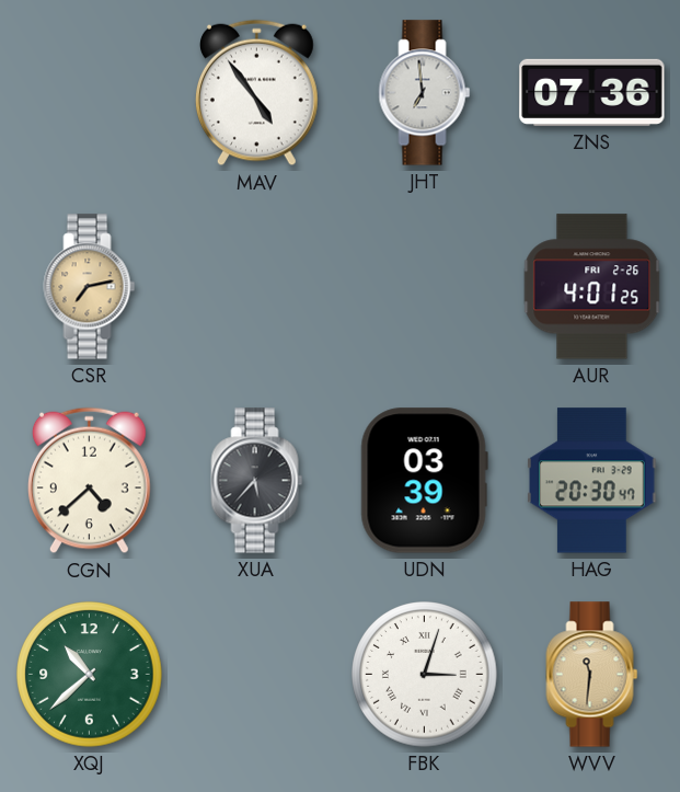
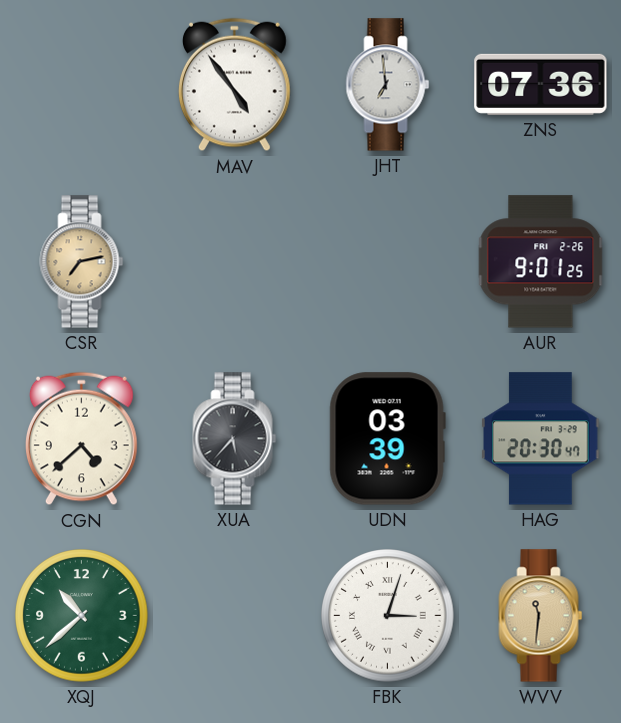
AUR: 4:01 -> 9:01 (541, 262)
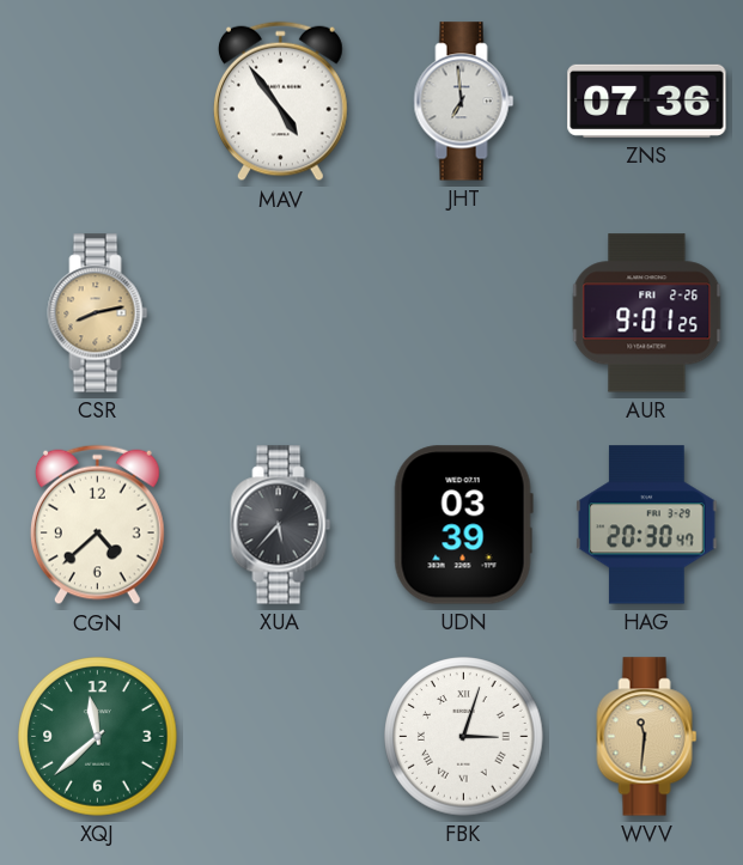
CSR: 7:13 -> 8:13 (98, 313)
XQJ: 10:38 -> 11:38 (98, 737)
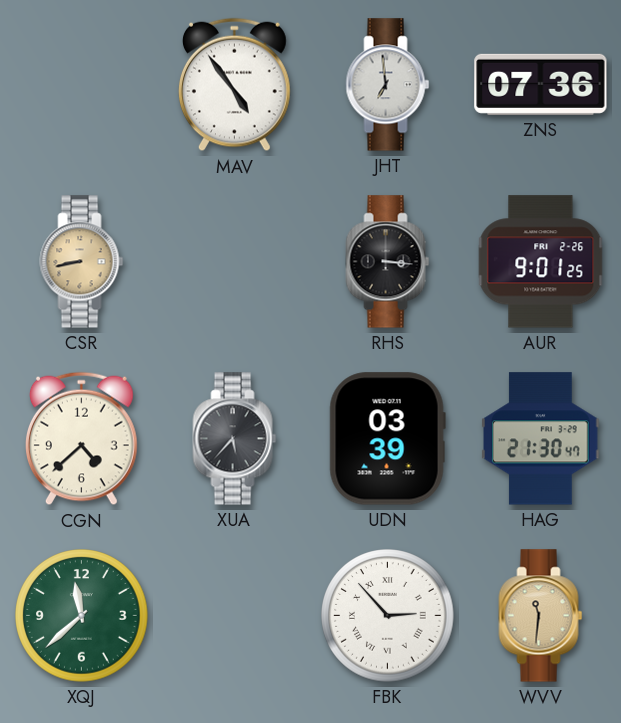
CSR: 8:13 -> 8:43 (82, 262)
RHS: none -> 3:16 (388, 262)
HAG: 20:30 -> 21:30 (541, 439)
FBK: 3:03 -> 2:53 (388, 616)
